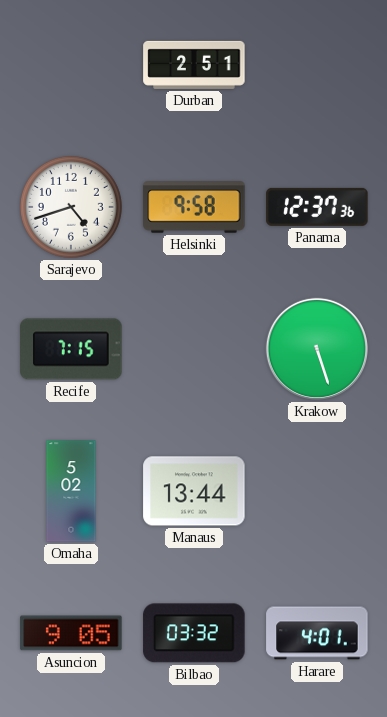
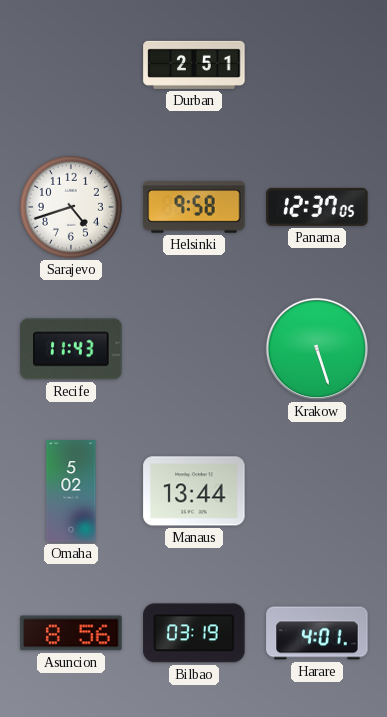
Panama: 12:37:36 -> 12:37:05 (317, 207)
Recife: 7:15 -> 11:43 (71, 349)
Asuncion: 9:05 -> 8:56 (71, 633)
Bilbao: 03:32 -> 03:19 (194, 633)
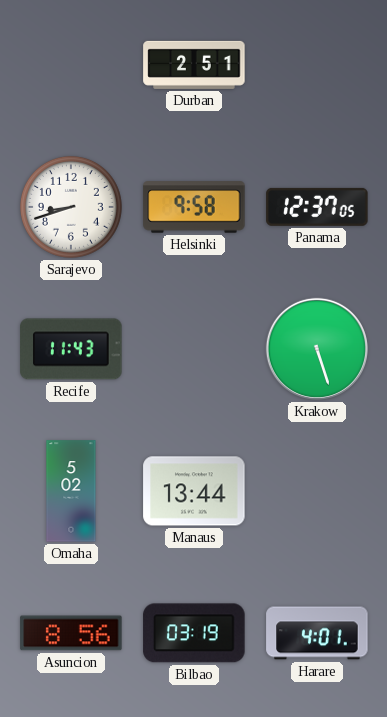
Sarajevo: 4:42 -> 8:42 (71, 207)
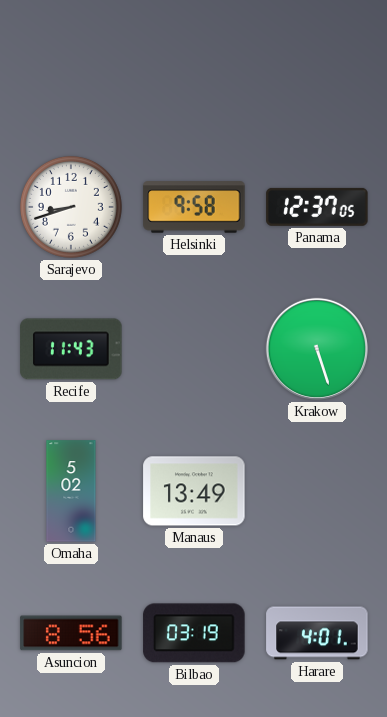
Durban: 2:51 -> none (194, 65)
Manaus: 13:44 -> 13:49 (194, 491)
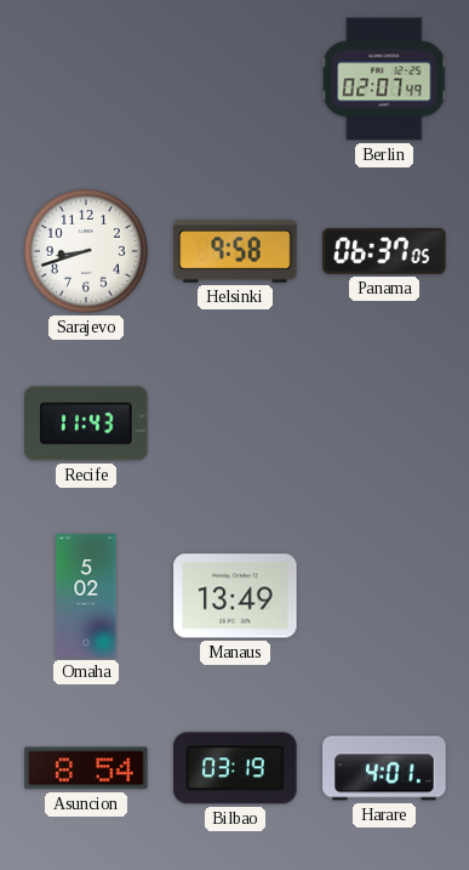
Berlin: none -> 02:07 (384, 79)
Panama: 12:37 -> 06:37 (384, 251)
Krakow: 5:27 -> none (317, 349)
Asuncion: 8:56 -> 8:54 (86, 768)
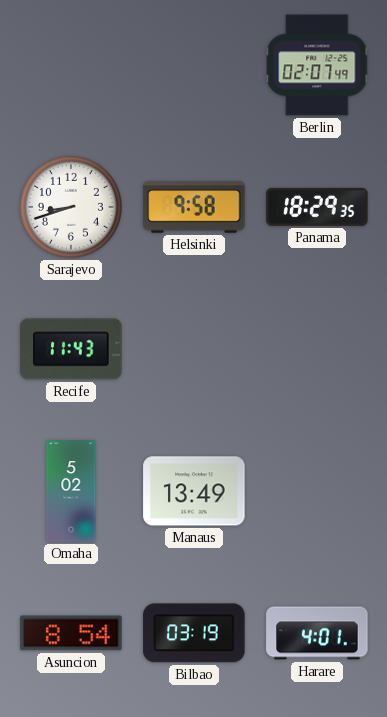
Panama: 06:37 -> 18:29 (317, 207)
